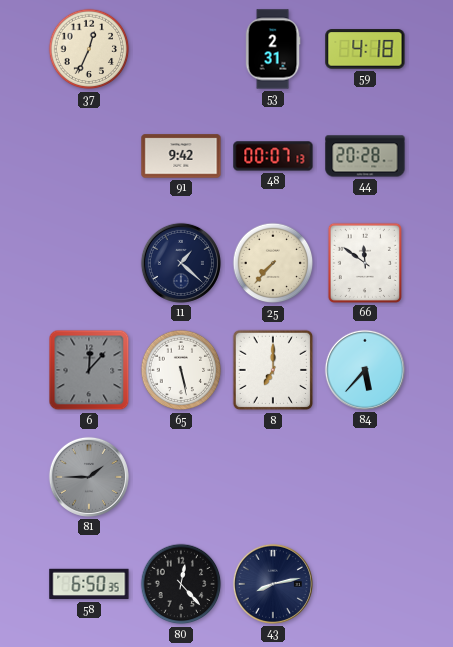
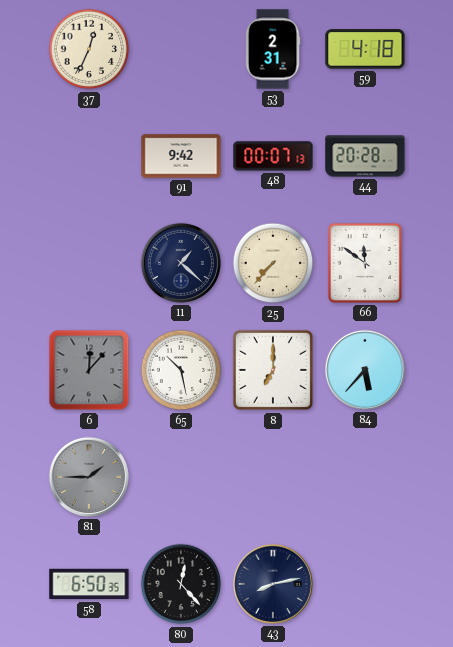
65: 5:28 -> 10:28 (181, 370)
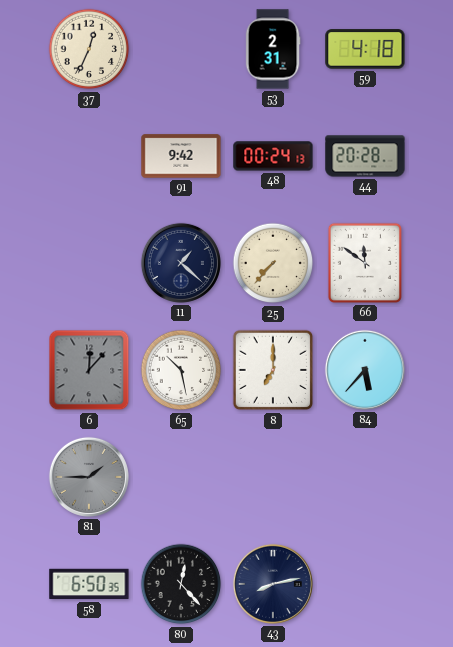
48: 00:07 -> 00:24 (273, 156)
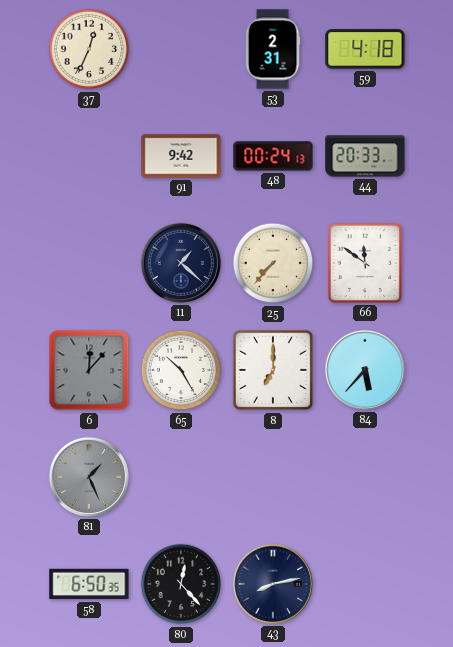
44: 20:28 -> 20:33 (365, 156)
65: 10:28 -> 10:25 (181, 370)
81: 1:45 -> 1:26 (89, 477)
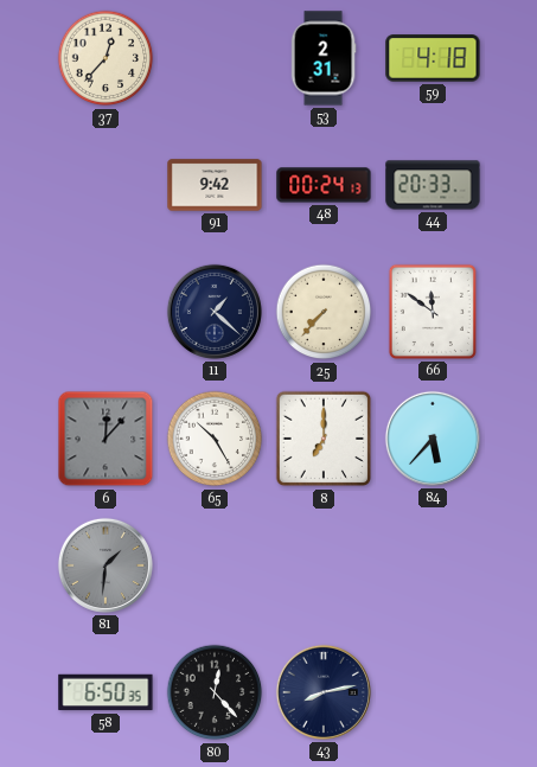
37: 12:34 -> 12:37 (106, 58)
81: 1:26 -> 1:31 (106, 565)
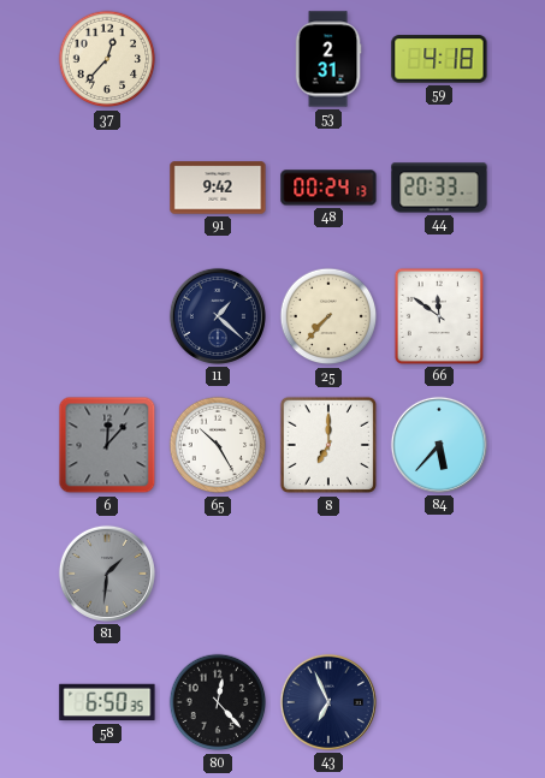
43: 8:13 -> 6:56 (328, 702)
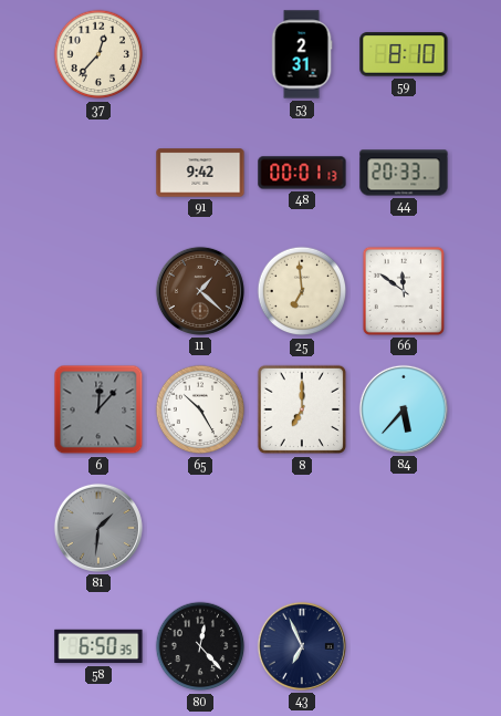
59: 4:18 -> 8:10 (404, 54)
48: 00:24 -> 00:01 (302, 173)
11 dial: navy -> brown (200, 291)
25: 7:37 -> 6:59 (302, 291)
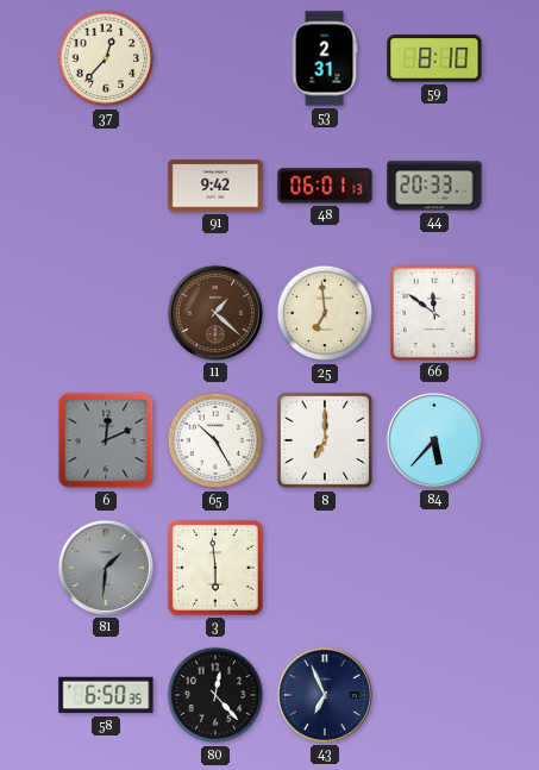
48: 00:01 -> 06:01 (325, 186)
6: 12:07 -> 12:11 (106, 440)
3: none -> 5:59 (215, 568)
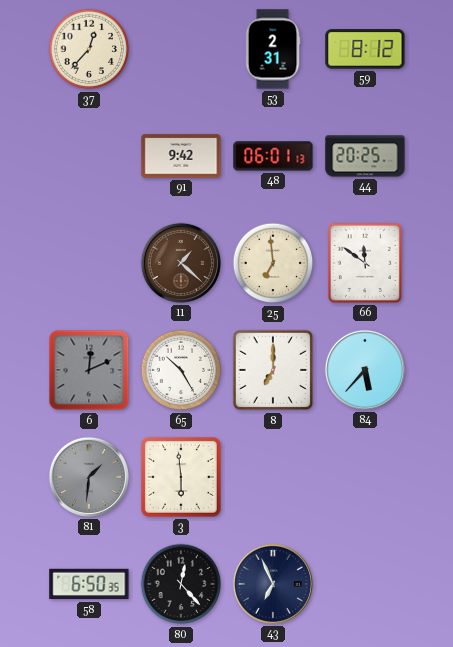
59: 8:10 -> 8:12 (365, 49)
44: 20:33 -> 20:25 (365, 156)
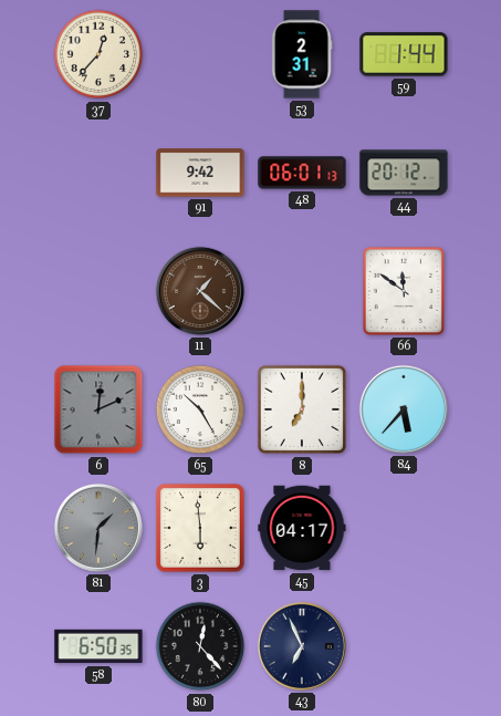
59: 8:12 -> 1:44 (404, 54)
44: 20:25 -> 20:12 (404, 173)
25: 6:59 -> none (273, 263)
45: none -> 04:17 (302, 528)
